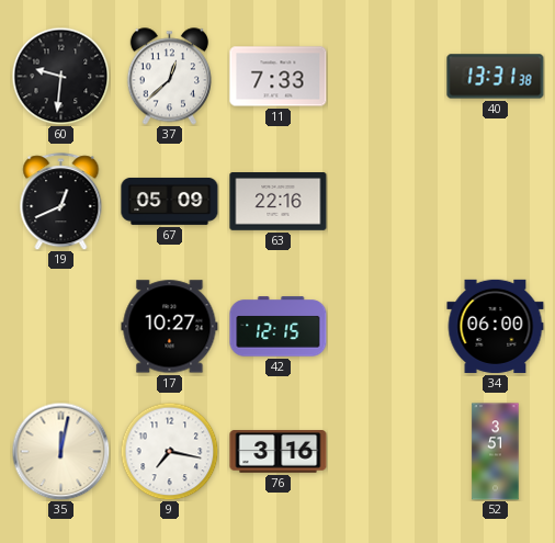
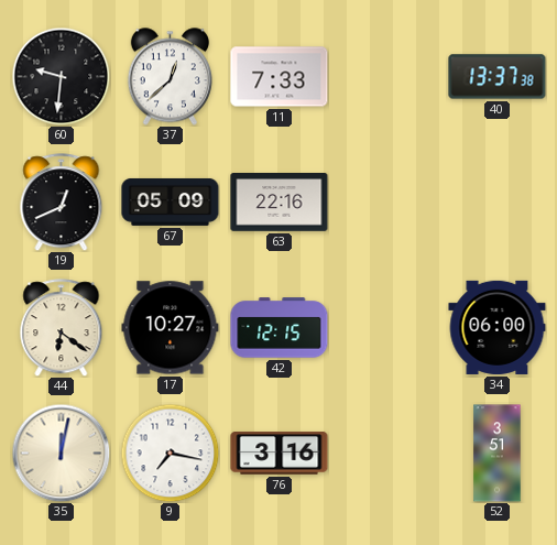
40: 13:31 -> 13:37 (498, 77)
44: none -> 6:21 (62, 328)
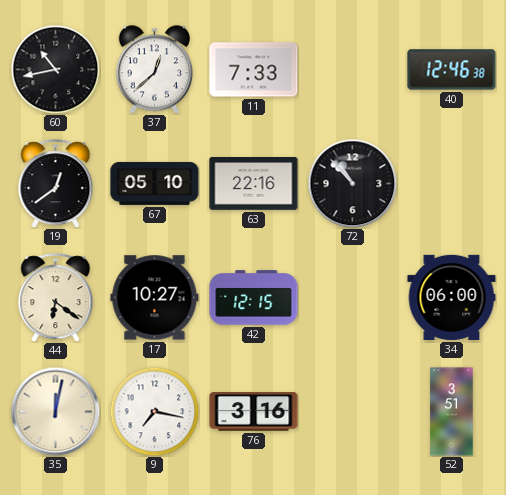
60: 9:31 -> 10:43 (55, 69)
40: 13:37 -> 12:46 (452, 70)
19: 12:41 -> 12:39 (56, 184)
67: 05:09 -> 05:10 (155, 183)
72: none -> 10:53 (352, 183)
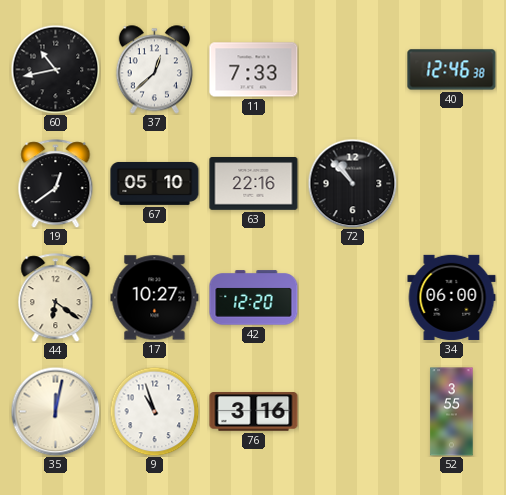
42: 12:15 -> 12:20 (254, 298)
9: 7:17 -> 10:57 (154, 411)
52: 3:51 -> 3:55 (452, 412)
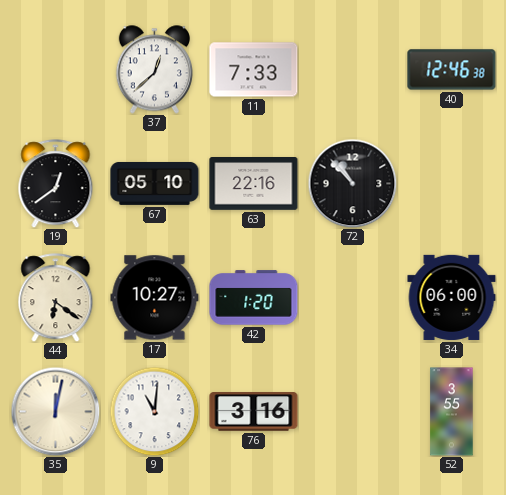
60: 10:43 -> none (55, 69)
42: 12:20 -> 1:20 (254, 298)
9: 10:57 -> 11:01 (154, 411)
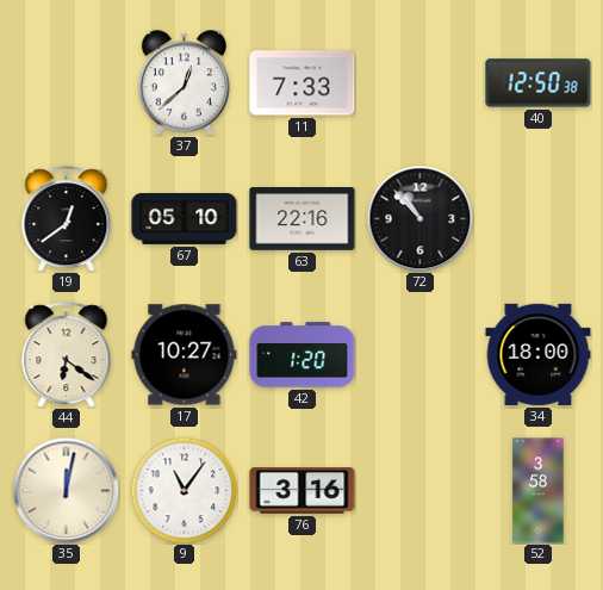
40: 12:46 -> 12:50 (539, 83)
34: 06:00 -> 18:00 (539, 354)
9: 11:01 -> 11:06 (184, 490)
52: 3:55 -> 3:58 (539, 491)
